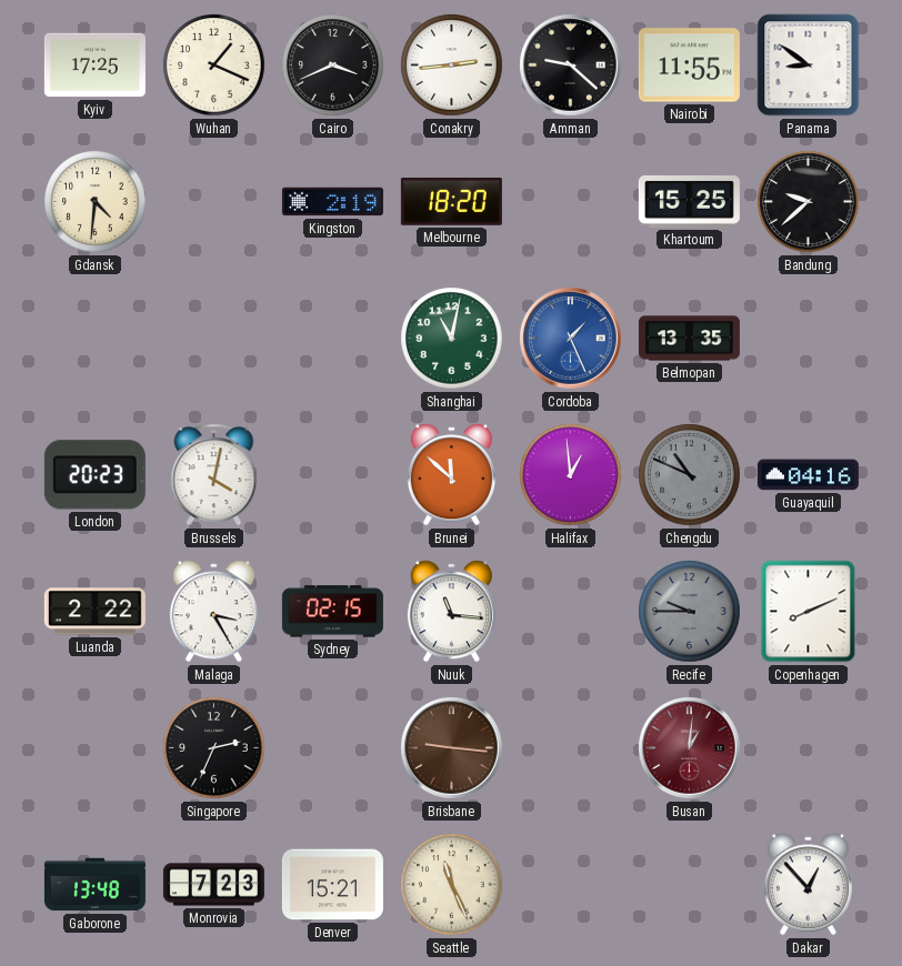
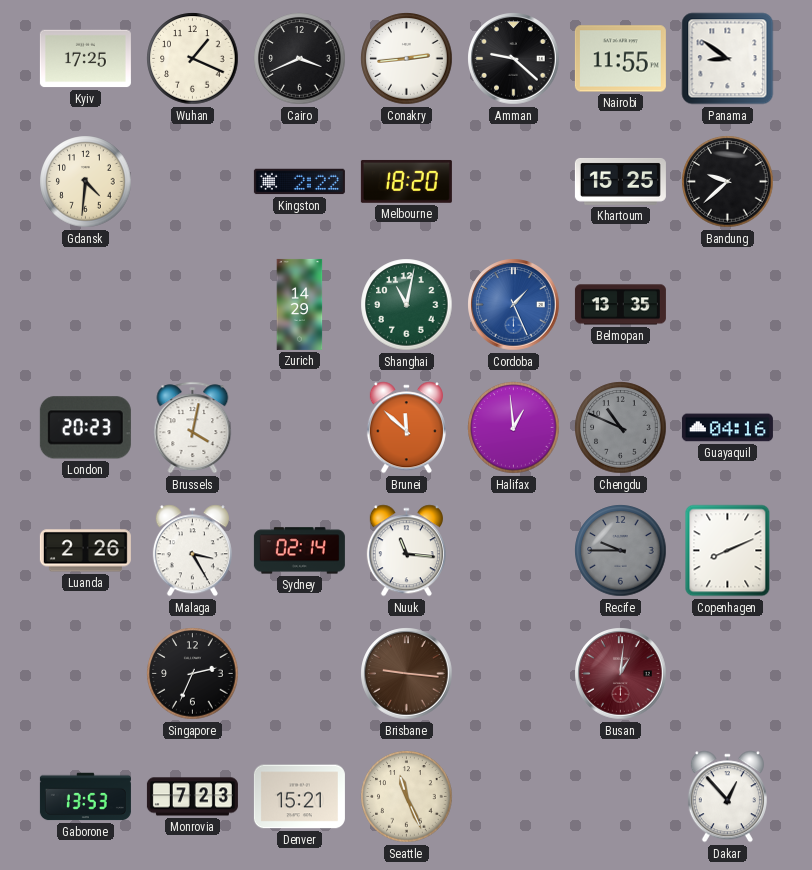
Kingston: 2:19 -> 2:22 (299, 182)
Zurich: none -> 14:29 (300, 304)
Luanda: 2:22 -> 2:26 (85, 551)
Sydney: 02:15 -> 02:14 (299, 551)
Gaborone: 13:48 -> 13:53 (85, 797)
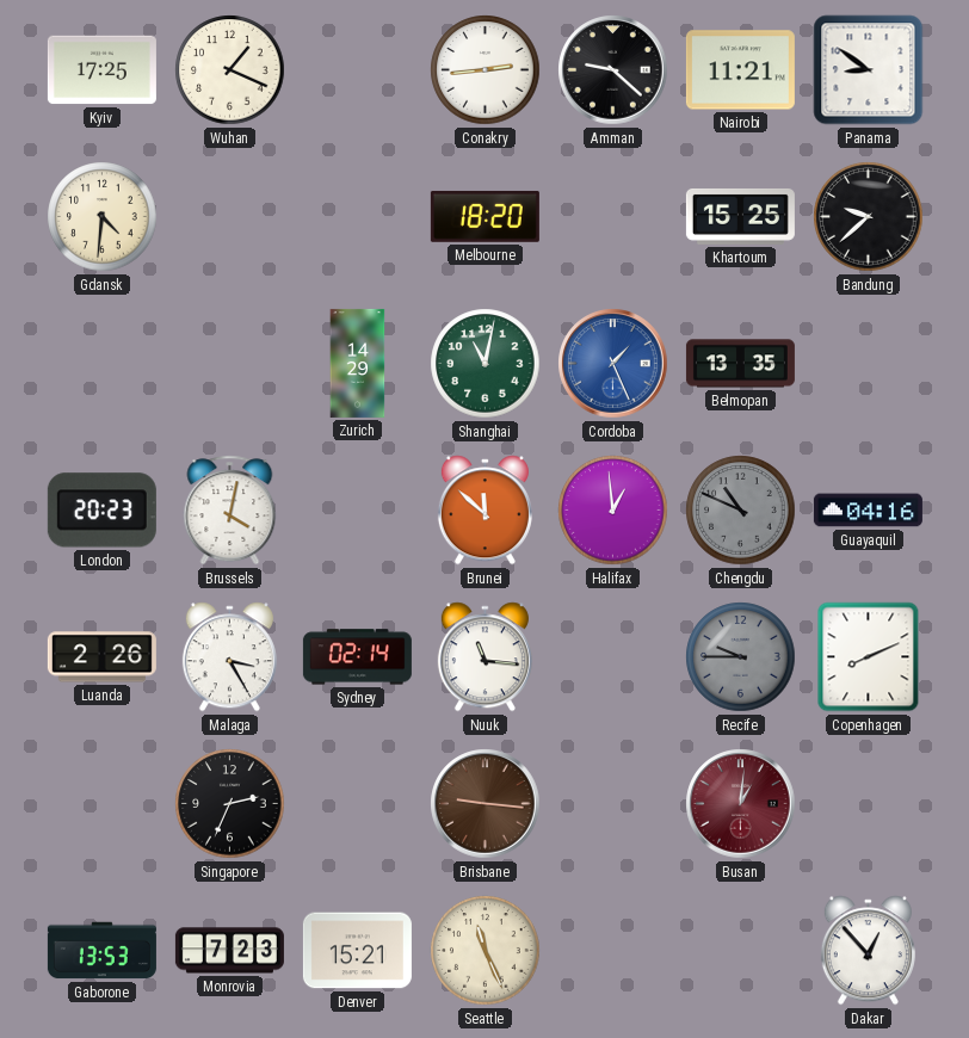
Cairo: 3:41 -> none (300, 59)
Nairobi: 11:55 -> 11:21 (740, 70)
Kingston: 2:22 -> none (299, 182)
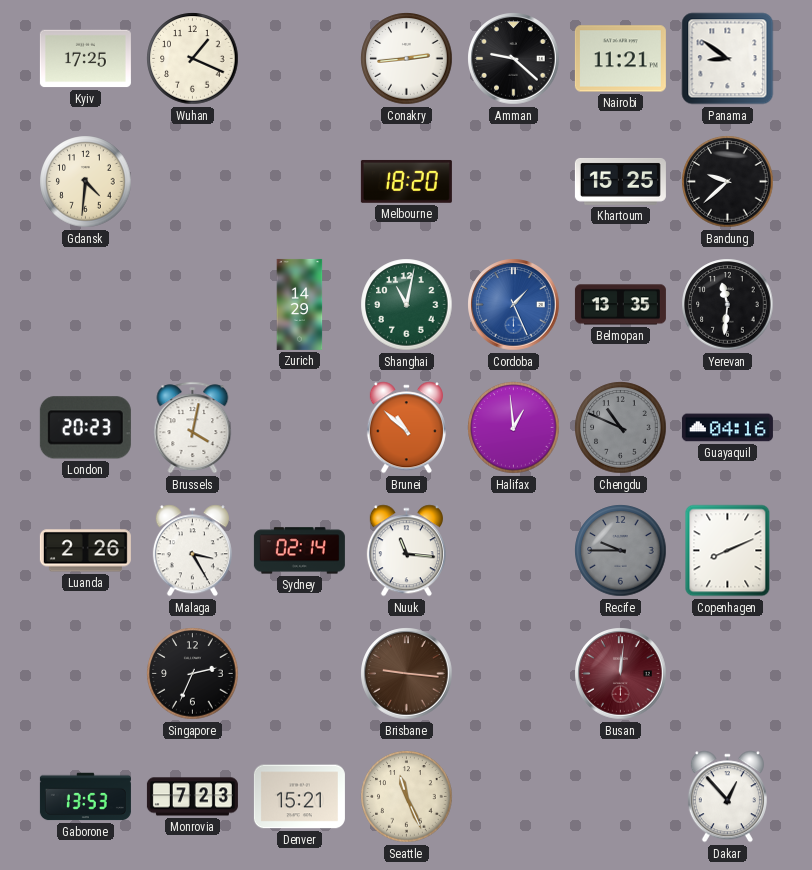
Yerevan: none -> 11:31 (728, 305)
Brunei: 11:52 -> 10:52 (406, 428)
Busan: 1:01 -> 12:01 (621, 674)
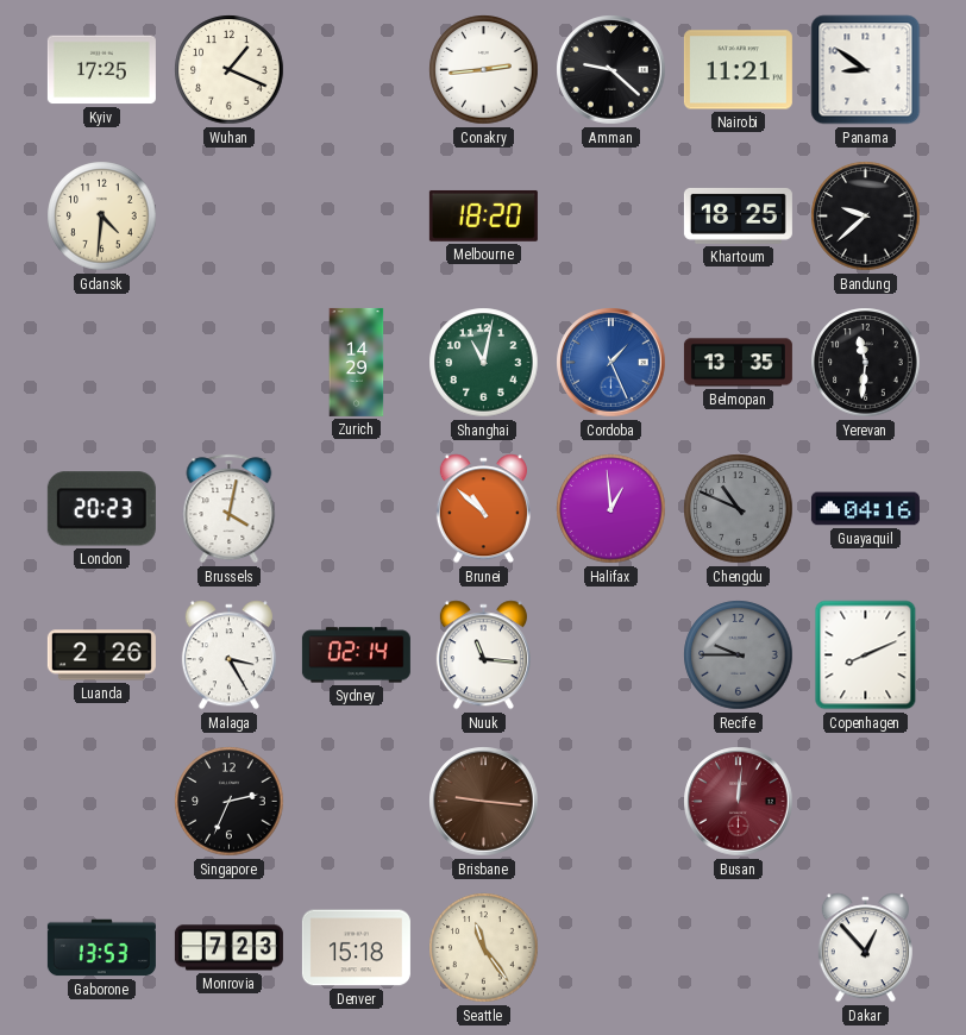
Khartoum: 15:25 -> 18:25 (738, 215)
Denver: 15:21 -> 15:18 (356, 948)
Seattle: 11:26 -> 11:24 (484, 948)
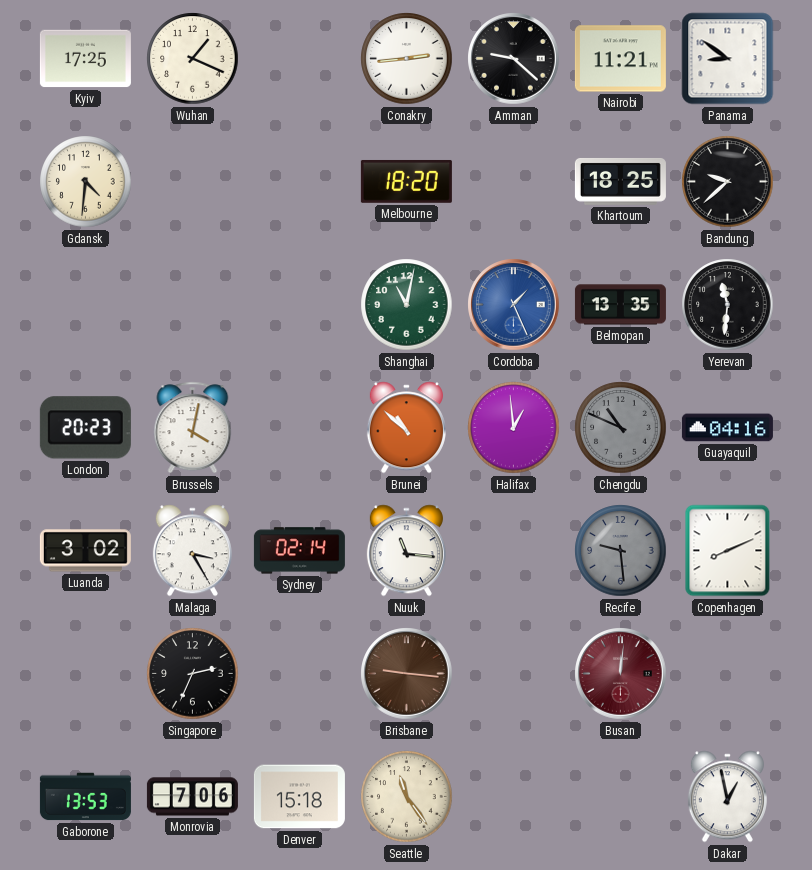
Zurich: 14:29 -> none (357, 362)
Luanda: 2:26 -> 3:02 (85, 551)
Recife: 9:45 -> 9:29 (621, 551)
Monrovia: 7:23 -> 7:06 (192, 797)
Dakar: 12:53 -> 12:58 (727, 797)
